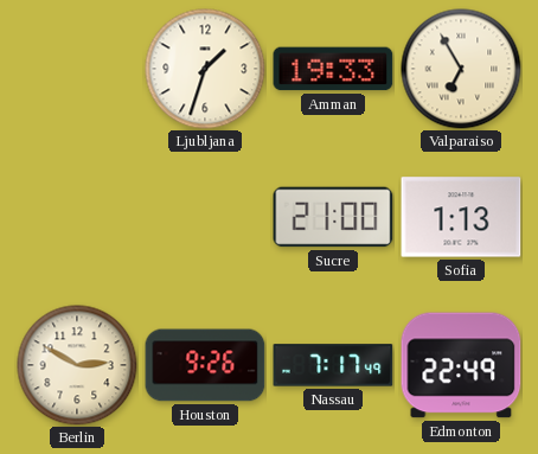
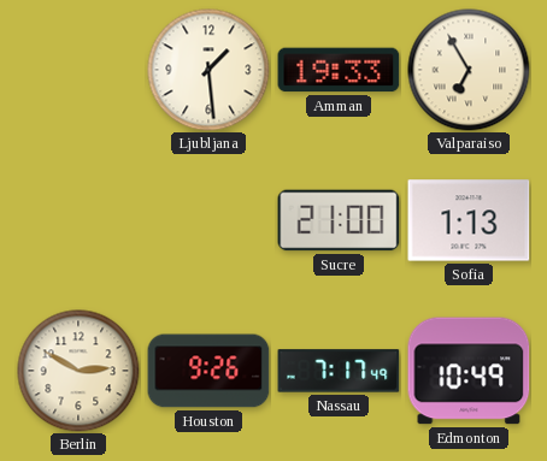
Ljubljana: 1:33 -> 1:29 (208, 70)
Edmonton: 22:49 -> 10:49 (469, 371)
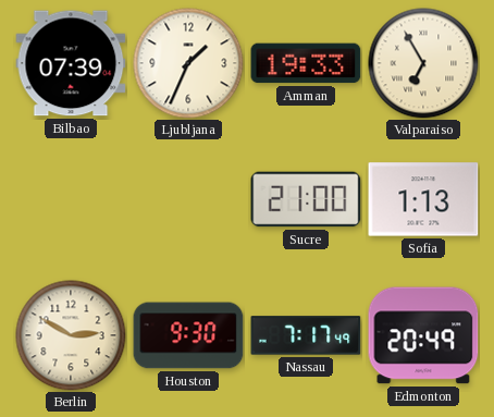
Bilbao: none -> 07:39 (71, 63)
Ljubljana: 1:29 -> 1:34 (188, 63)
Houston: 9:26 -> 9:30 (188, 335)
Edmonton: 10:49 -> 20:49 (423, 335)
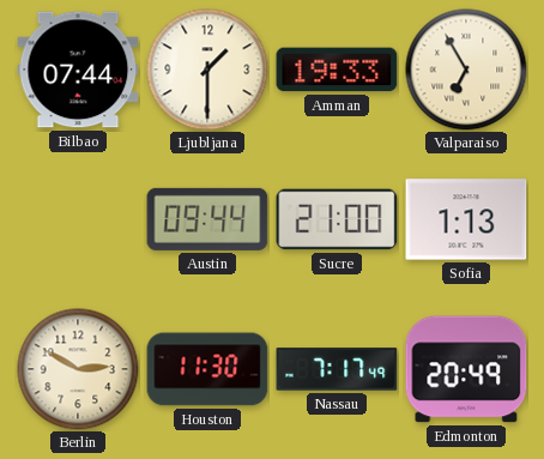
Bilbao: 07:39 -> 07:44 (78, 70)
Ljubljana: 1:34 -> 1:30 (207, 70)
Austin: none -> 09:44 (207, 219)
Houston: 9:30 -> 11:30 (207, 369)
